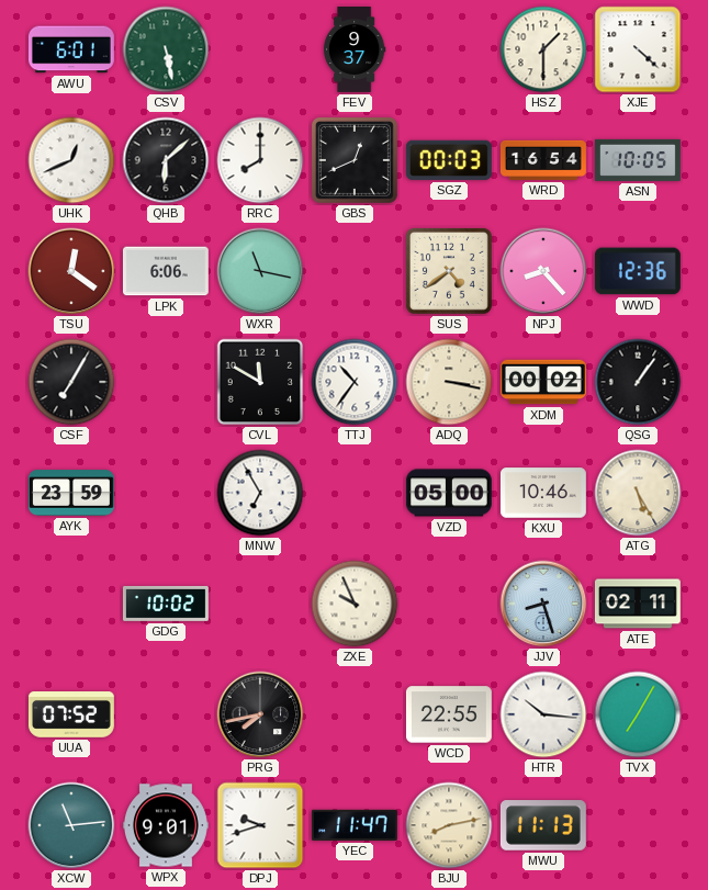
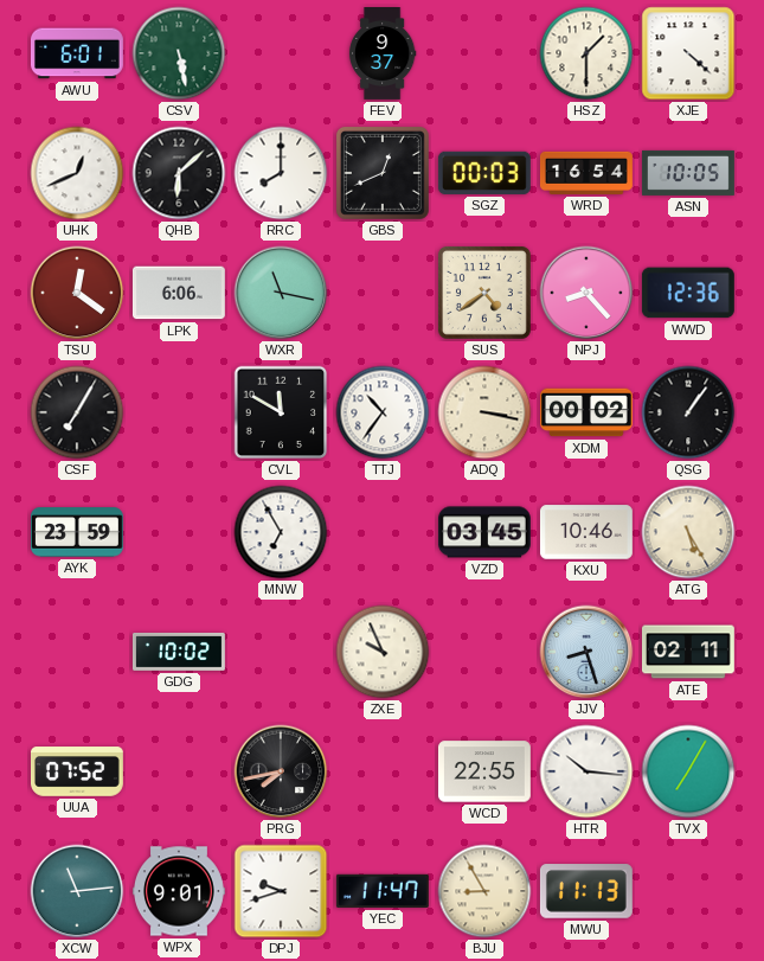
VZD: 05:00 -> 03:45 (484, 532)
BJU: 8:13 -> 8:55 (484, 891)
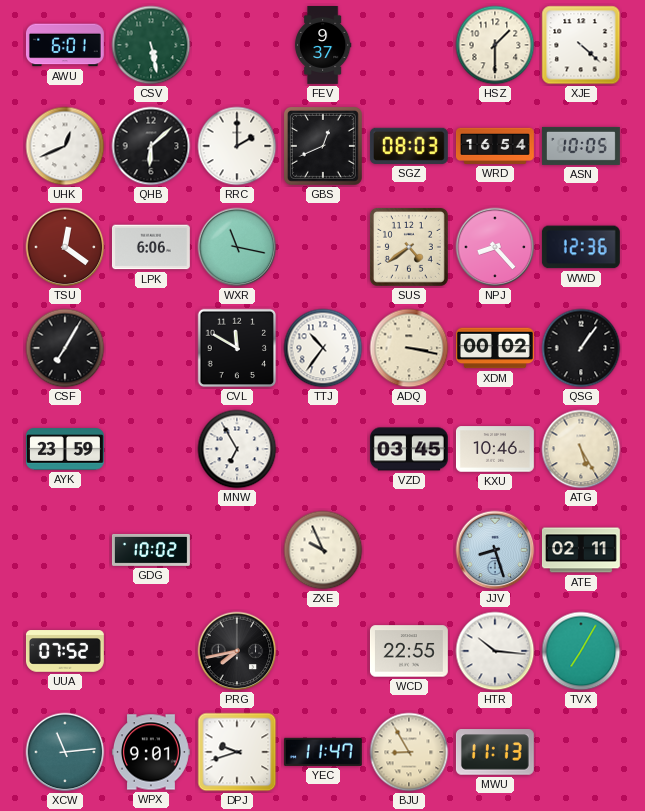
RRC: 8:00 -> 2:00 (237, 146)
SGZ: 00:03 -> 08:03 (409, 146)
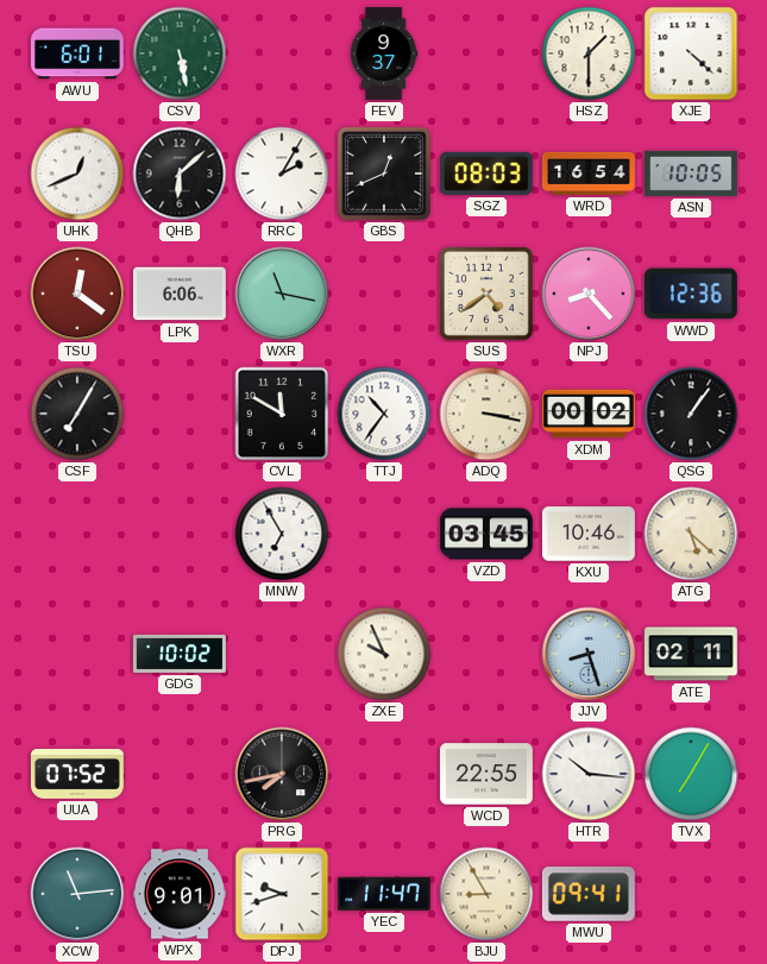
RRC: 2:00 -> 2:05 (282, 174)
AYK: 23:59 -> none (65, 449)
ATG: 5:25 -> 5:22 (691, 534)
MWU: 11:13 -> 09:41 (589, 894)
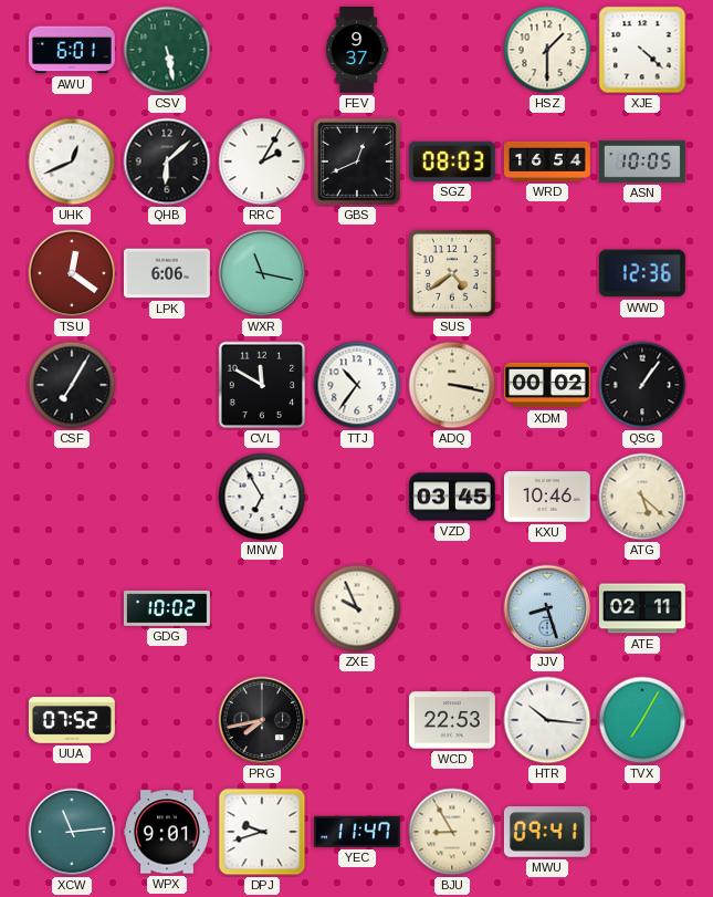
NPJ: 8:23 -> none (589, 294)
WCD: 22:55 -> 22:53 (452, 720)
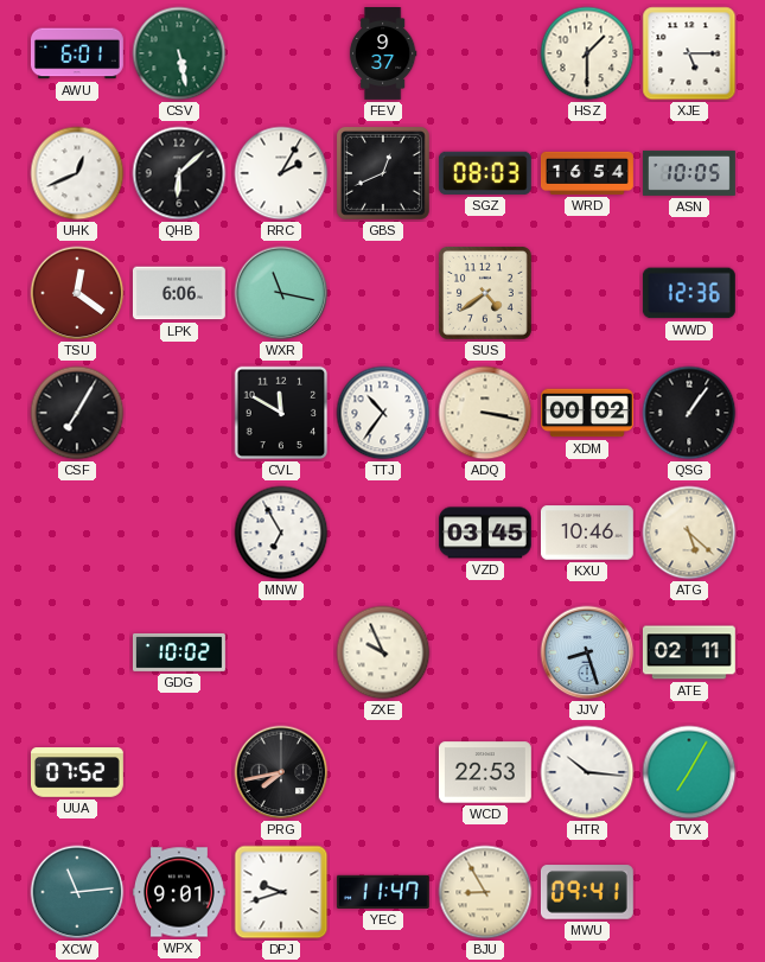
XJE: 4:22 -> 5:15 (689, 53)
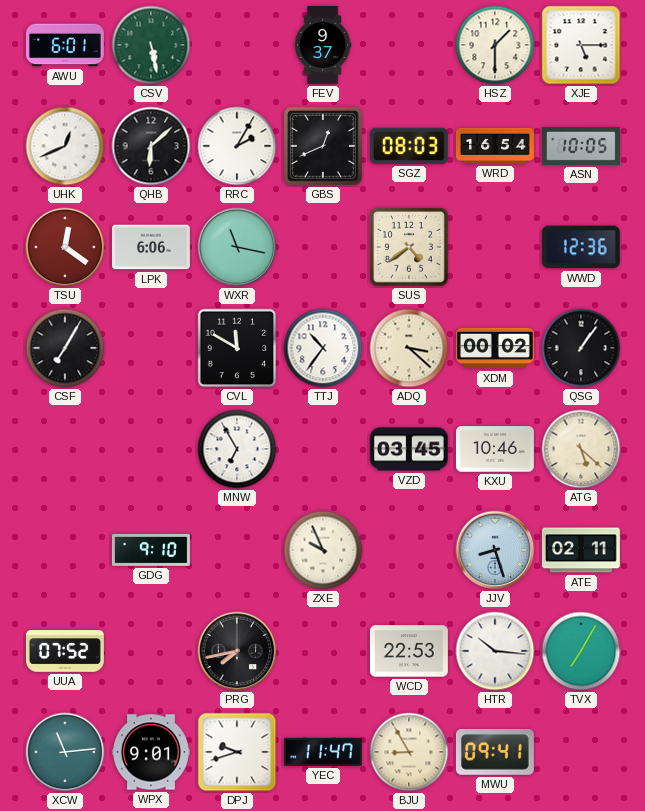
ADQ: 3:17 -> 3:22 (409, 348)
GDG: 10:02 -> 9:10 (151, 550)
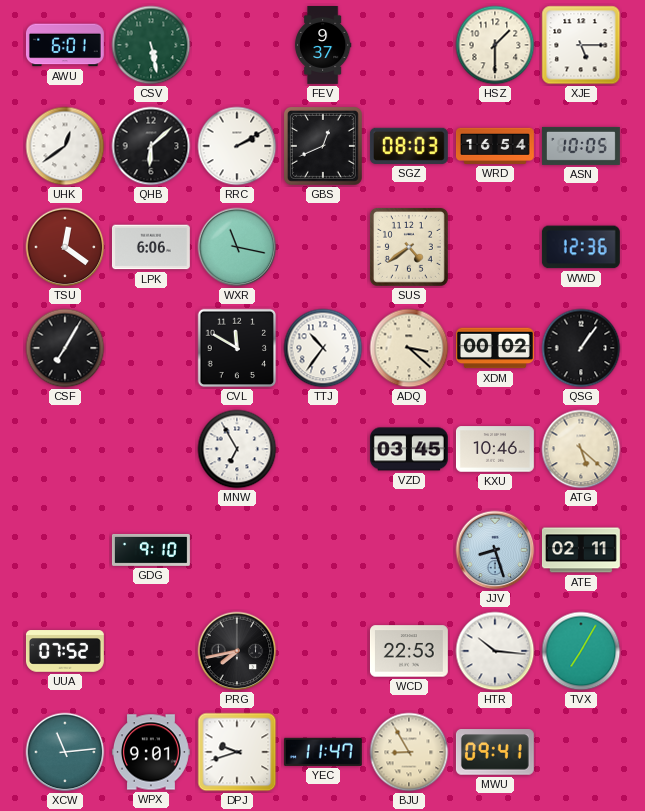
UHK: 12:41 -> 12:39 (65, 146)
RRC: 2:05 -> 2:10 (237, 146)
ZXE: 9:56 -> none (323, 550)
